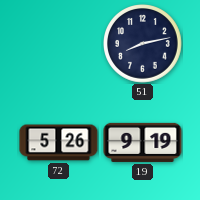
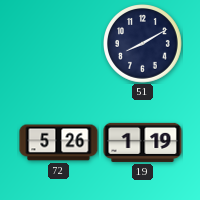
51: 8:13 -> 8:10 (143, 44)
19: 9:19 -> 1:19 (143, 142)
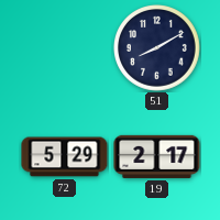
72: 5:26 -> 5:29 (65, 157)
19: 1:19 -> 2:17 (157, 156)
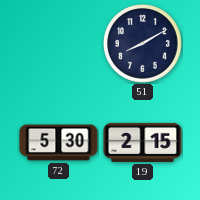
72: 5:29 -> 5:30 (59, 143)
19: 2:17 -> 2:15 (143, 142)
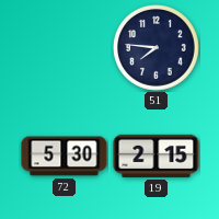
51: 8:10 -> 7:46 (157, 48)
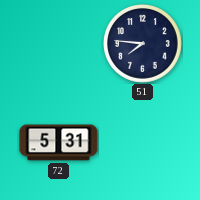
72: 5:30 -> 5:31 (59, 143)
19: 2:15 -> none (157, 155)
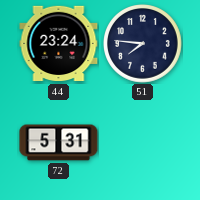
44: none -> 23:24 (59, 44)
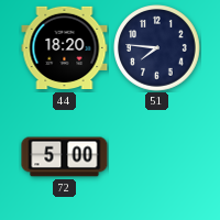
44: 23:24 -> 18:20 (65, 48)
72: 5:31 -> 5:00 (65, 157)
